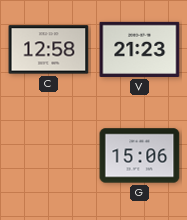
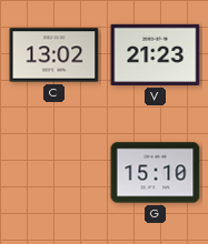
C: 12:58 -> 13:02 (55, 55)
G: 15:06 -> 15:10 (156, 173)
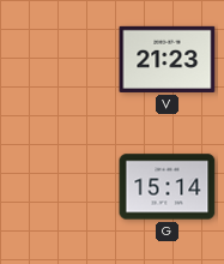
C: 13:02 -> none (55, 55)
G: 15:10 -> 15:14 (168, 187)
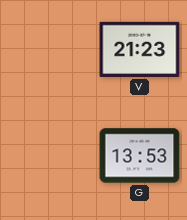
G: 15:14 -> 13:53 (140, 156)
